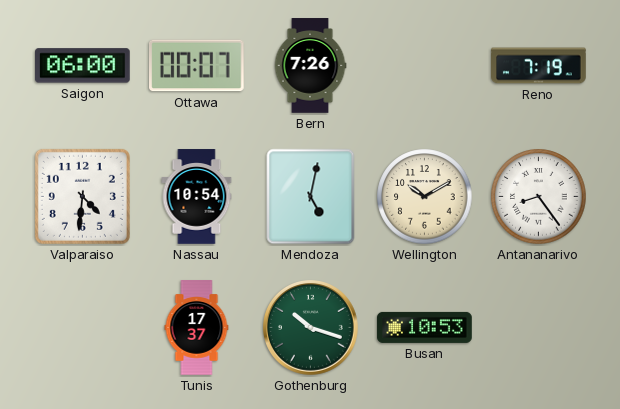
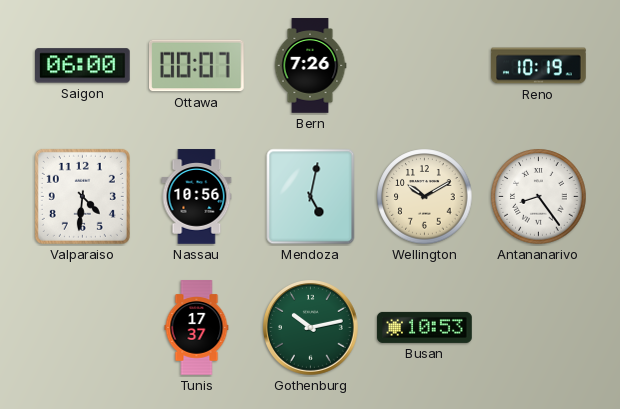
Reno: 7:19 -> 10:19 (539, 66)
Nassau: 10:54 -> 10:56 (197, 197)
Gothenburg: 10:18 -> 10:13 (311, 328)
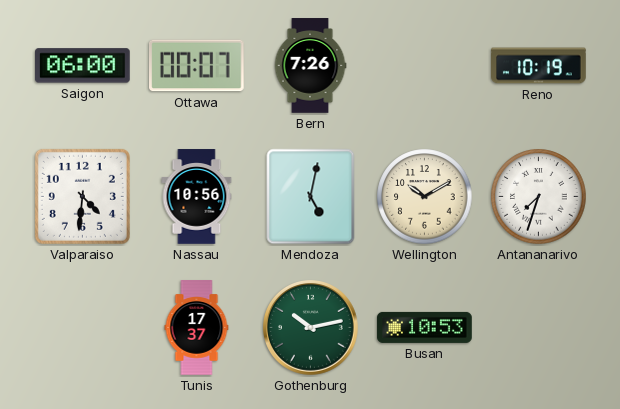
Antananarivo: 8:24 -> 7:33 (539, 197)
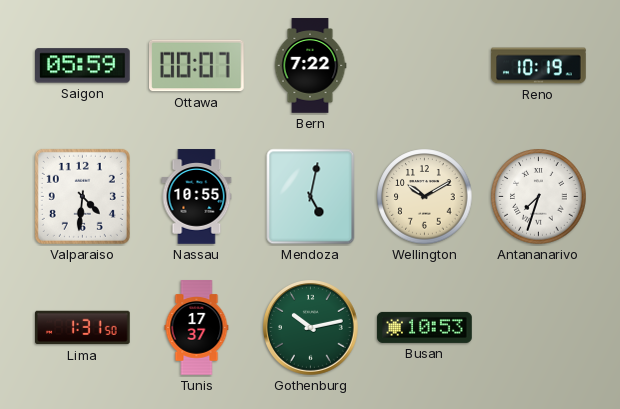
Saigon: 06:00 -> 05:59 (83, 66)
Bern: 7:26 -> 7:22 (310, 66)
Nassau: 10:56 -> 10:55 (197, 197)
Lima: none -> 1:31 (83, 328)
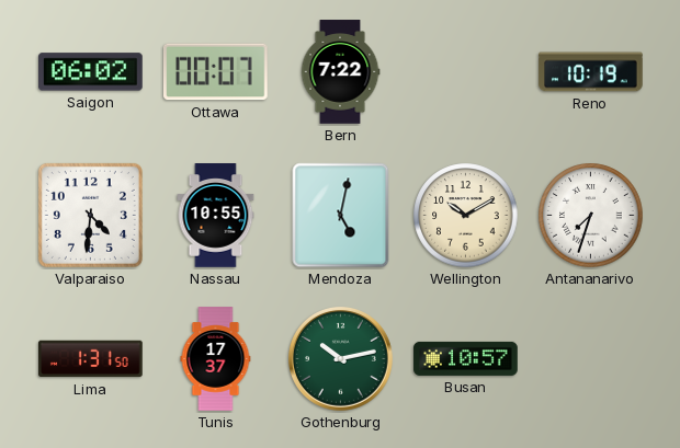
Saigon: 05:59 -> 06:02 (91, 72)
Busan: 10:53 -> 10:57 (466, 358)
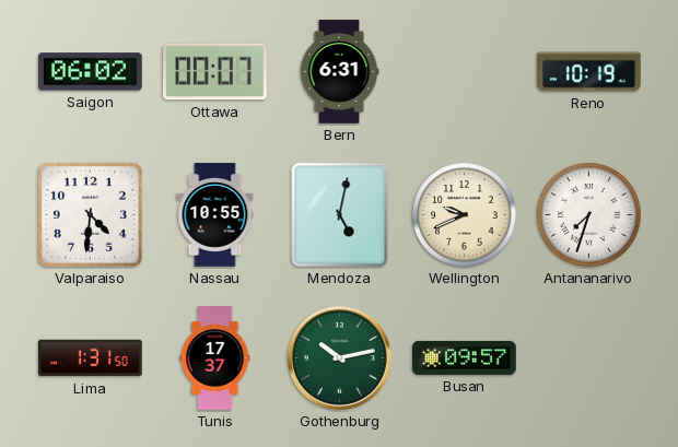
Bern: 7:22 -> 6:31 (339, 72)
Wellington: 10:10 -> 9:41 (465, 215)
Busan: 10:57 -> 09:57 (465, 357)
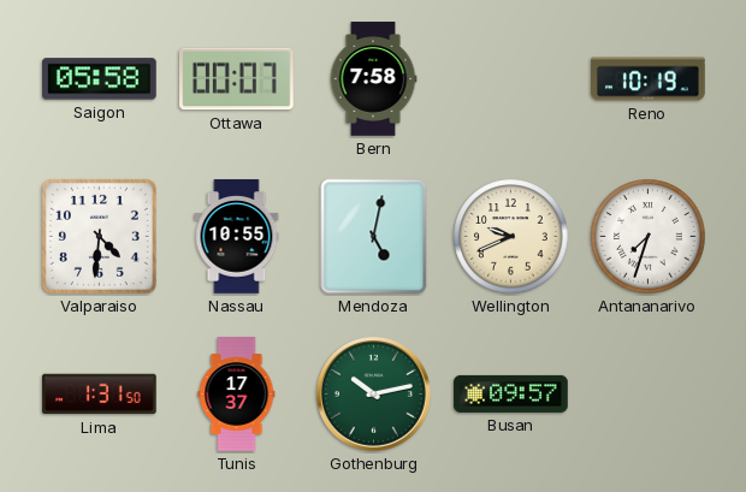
Saigon: 06:02 -> 05:58 (100, 79)
Bern: 6:31 -> 7:58 (373, 79)
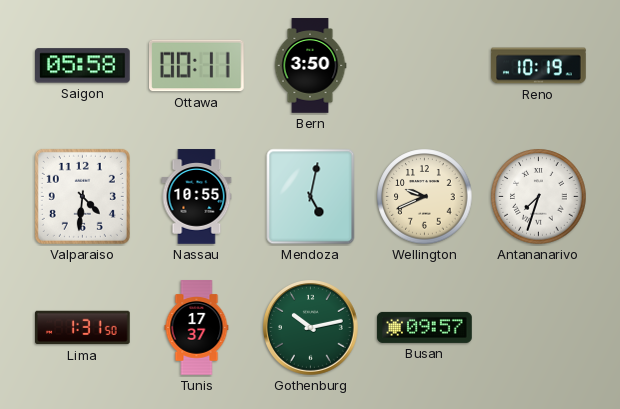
Ottawa: 00:07 -> 00:11 (197, 66)
Bern: 7:58 -> 3:50 (310, 66)
